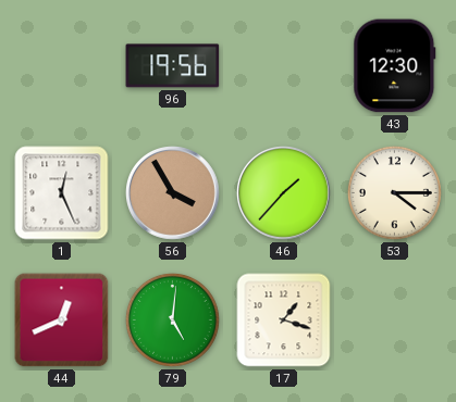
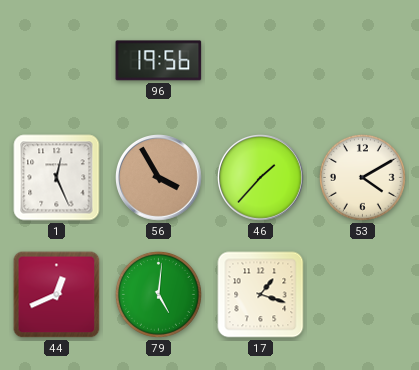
43: 12:30 -> none (395, 66)
53: 4:15 -> 4:10 (362, 177)
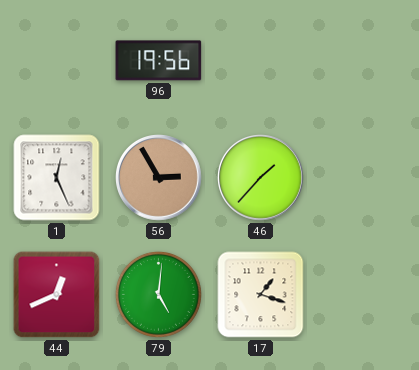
56: 3:55 -> 2:55 (159, 178)
53: 4:10 -> none (362, 177)
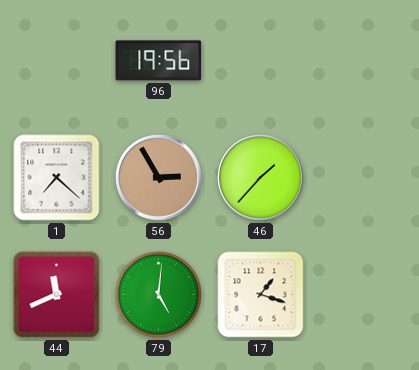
1: 12:26 -> 7:22 (57, 178)
44: 12:41 -> 11:41 (57, 295)
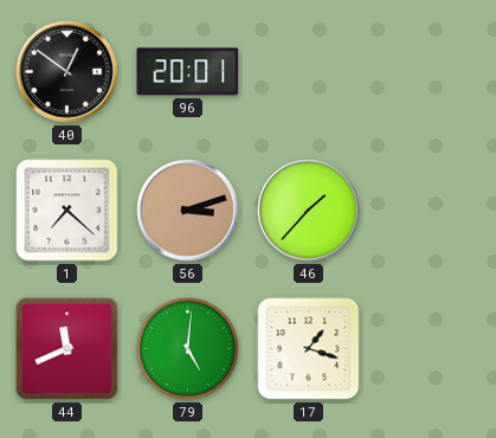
40: none -> 12:51 (67, 72)
96: 19:56 -> 20:01 (188, 72)
56: 2:55 -> 3:12 (188, 211)
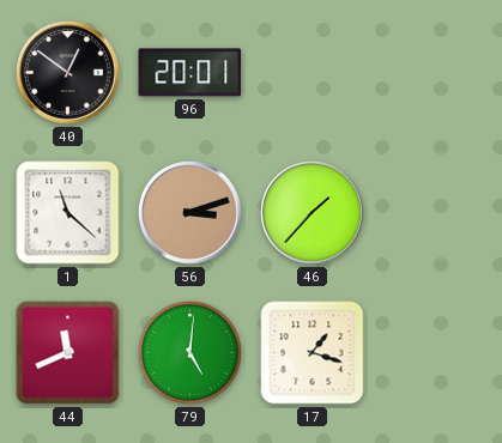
1: 7:22 -> 11:22 (68, 213)
